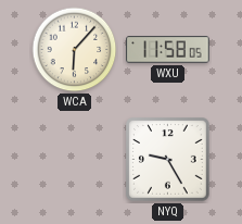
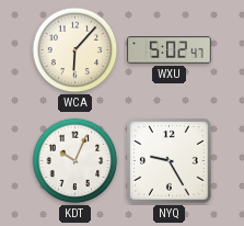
WXU: 11:58 -> 5:02 (170, 50)
KDT: none -> 10:04 (75, 161)
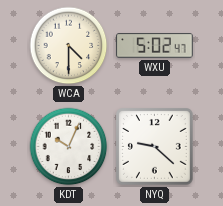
WCA: 6:07 -> 4:30 (69, 46)
NYQ: 9:25 -> 9:22 (155, 147)
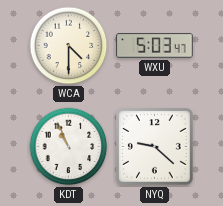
WXU: 5:02 -> 5:03 (155, 46)
KDT: 10:04 -> 10:56 (69, 147)
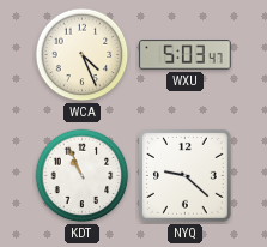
WCA: 4:30 -> 4:26 (83, 55)
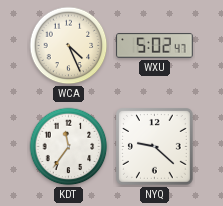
WXU: 5:03 -> 5:02 (155, 46)
KDT: 10:56 -> 11:36 (69, 147)
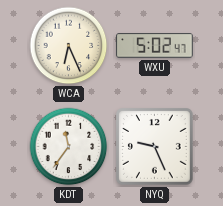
WCA: 4:26 -> 6:26 (69, 46)
NYQ: 9:22 -> 9:26 (155, 147)
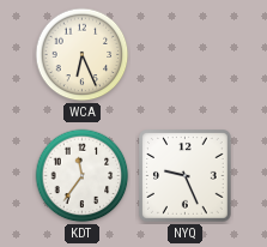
WXU: 5:02 -> none (155, 46)
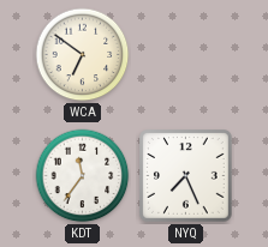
WCA: 6:26 -> 6:51 (83, 55)
NYQ: 9:26 -> 7:26 (186, 176)
